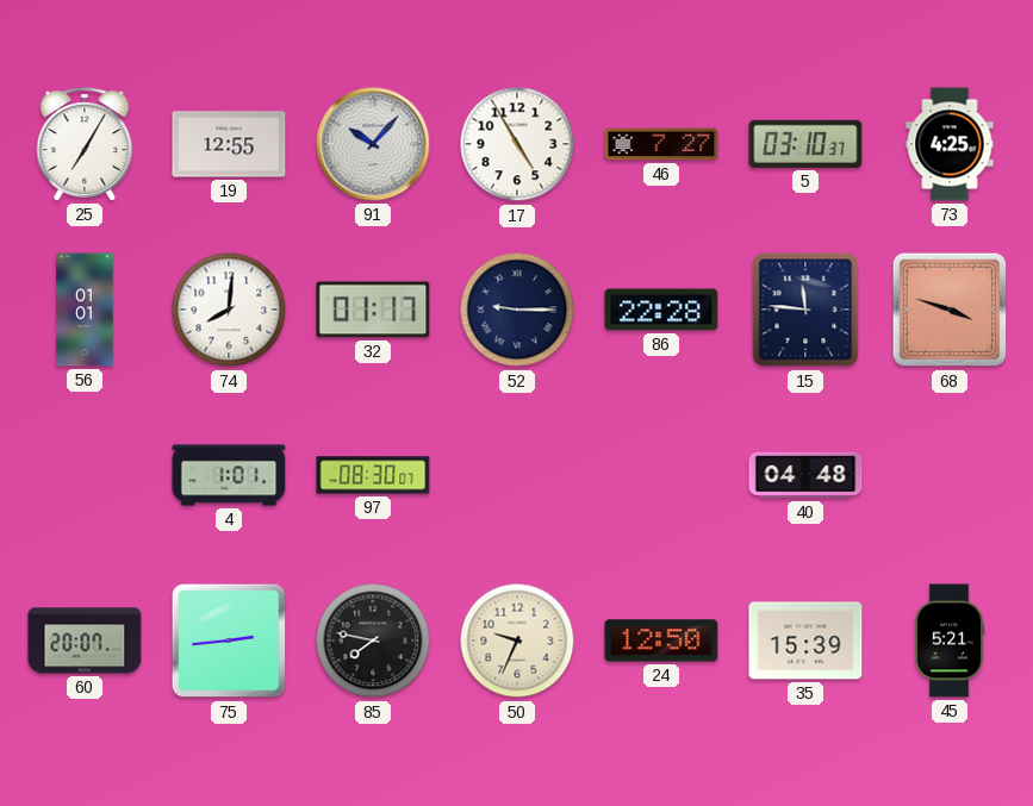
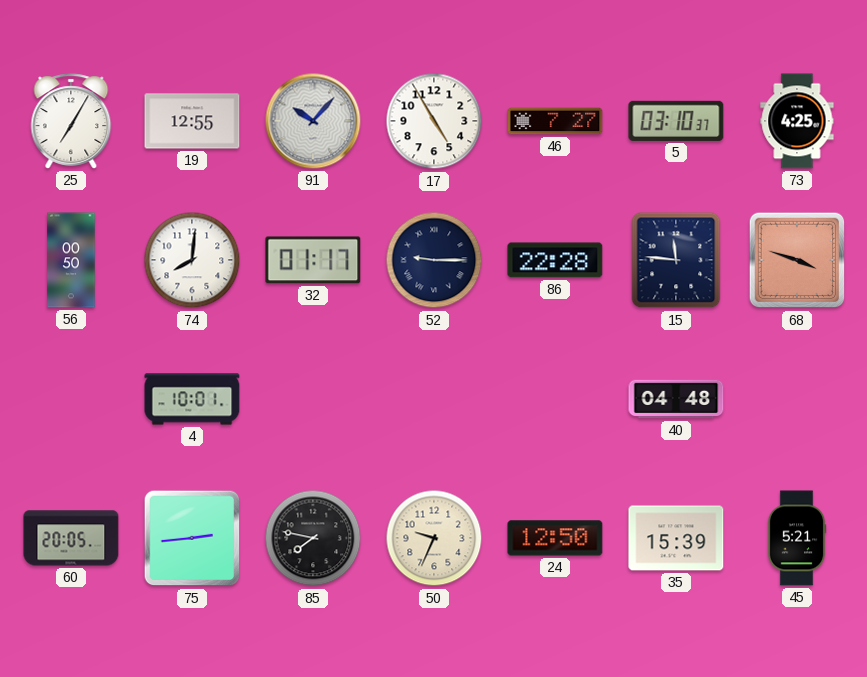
56: 01:01 -> 00:50 (71, 260)
4: 1:01 -> 10:01 (192, 399)
97: 08:30 -> none (373, 475)
60: 20:07 -> 20:05 (71, 538)
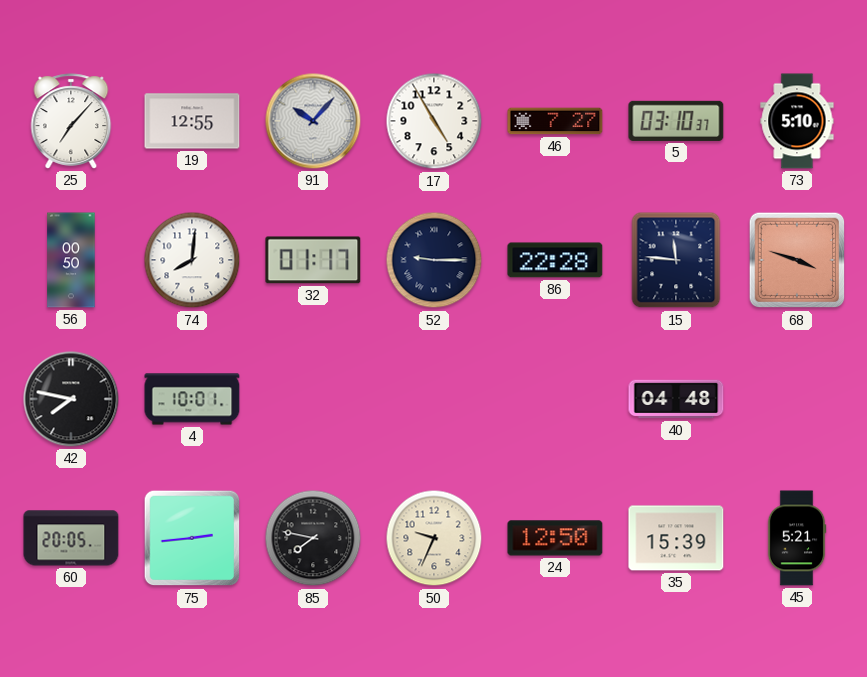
25: 7:05 -> 7:07 (71, 121)
73: 4:25 -> 5:10 (797, 121)
42: none -> 7:47 (71, 399)
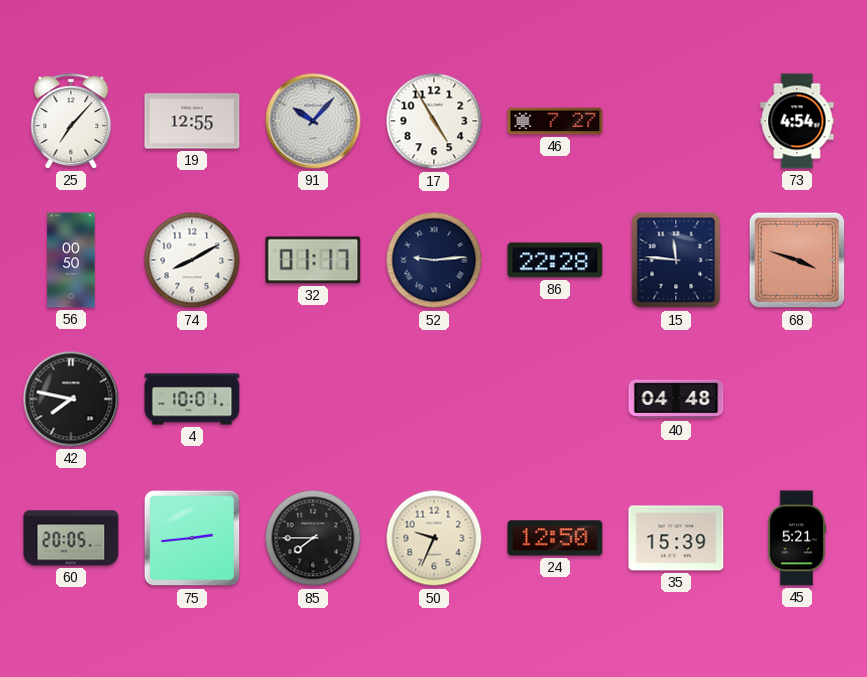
5: 03:10 -> none (676, 121)
73: 5:10 -> 4:54 (797, 121)
74: 8:01 -> 8:10 (192, 260)
52: 9:15 -> 9:14 (434, 260)
85: 7:47 -> 7:45 (313, 538)
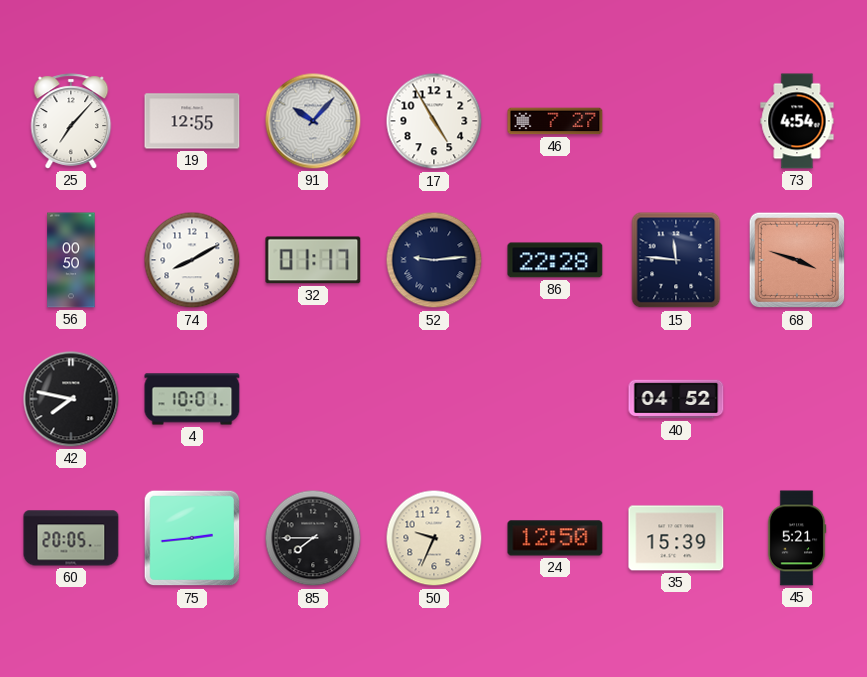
40: 04:48 -> 04:52 (676, 399)
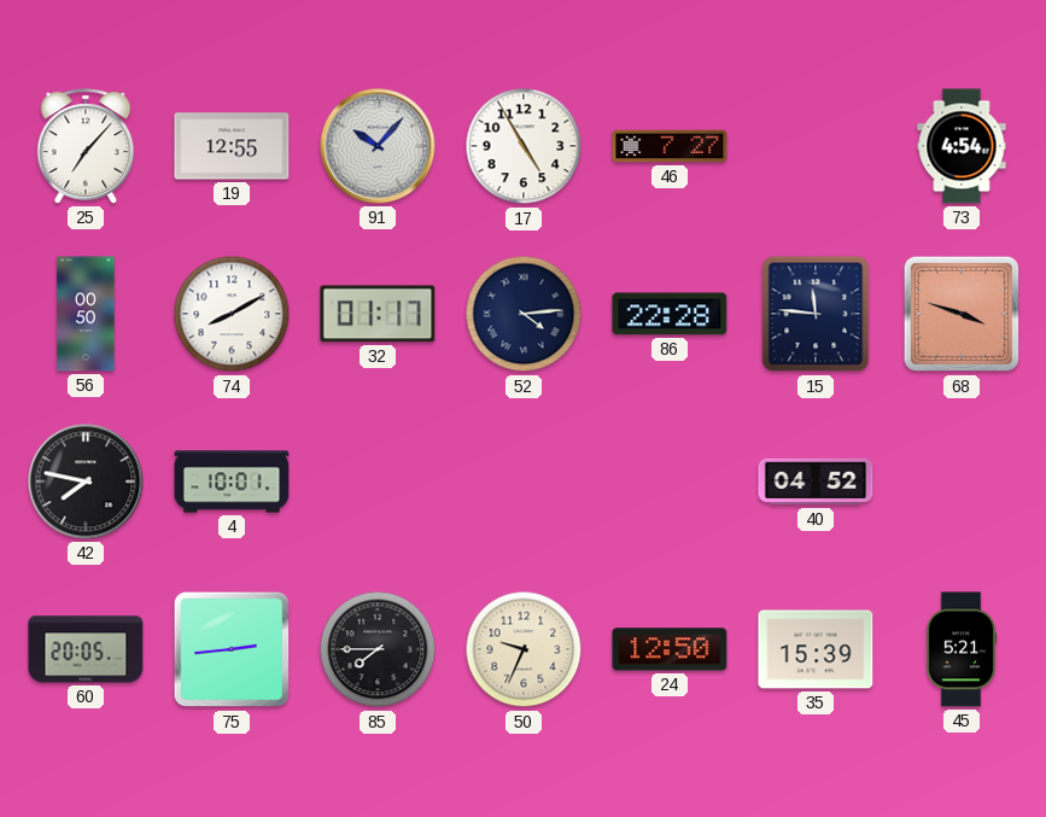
52: 9:14 -> 4:14 (524, 314)
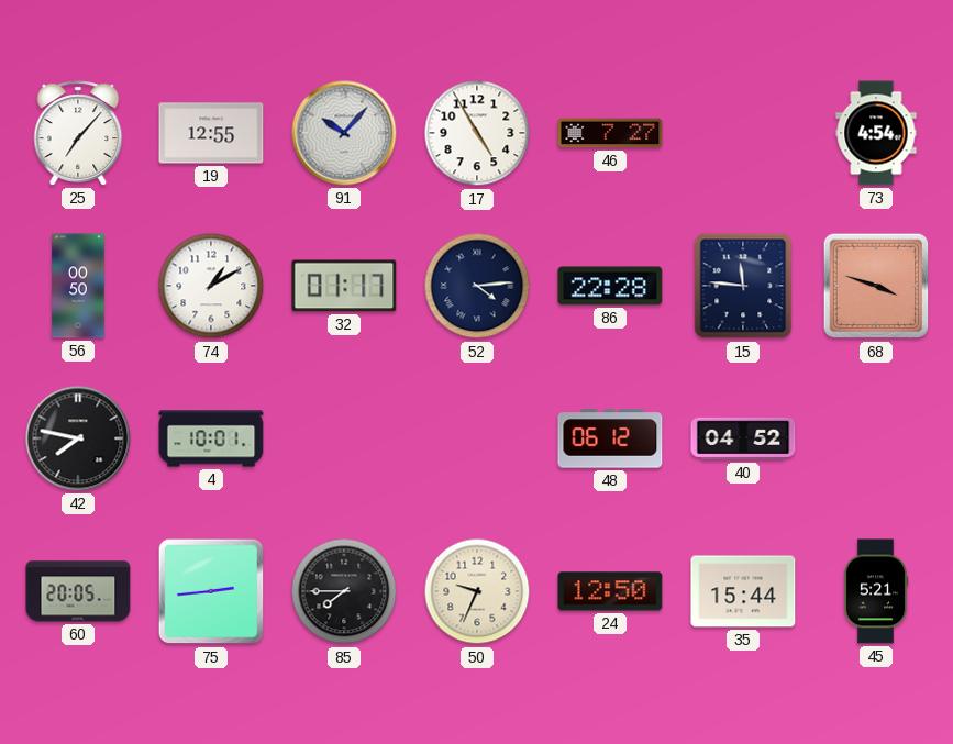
74: 8:10 -> 1:10 (211, 286)
48: none -> 06:12 (610, 438)
35: 15:39 -> 15:44 (743, 591)
